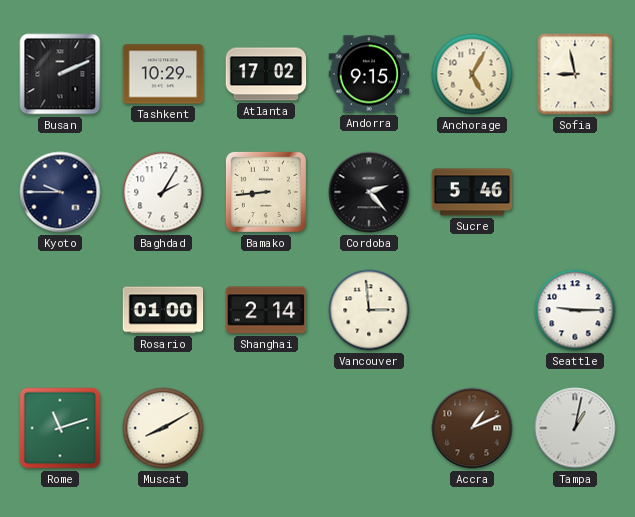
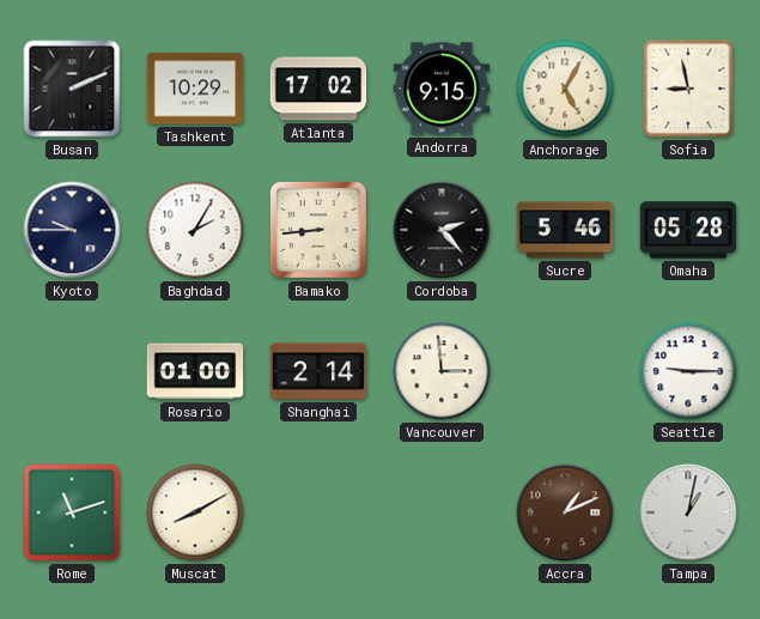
Omaha: none -> 05:28 (688, 230)
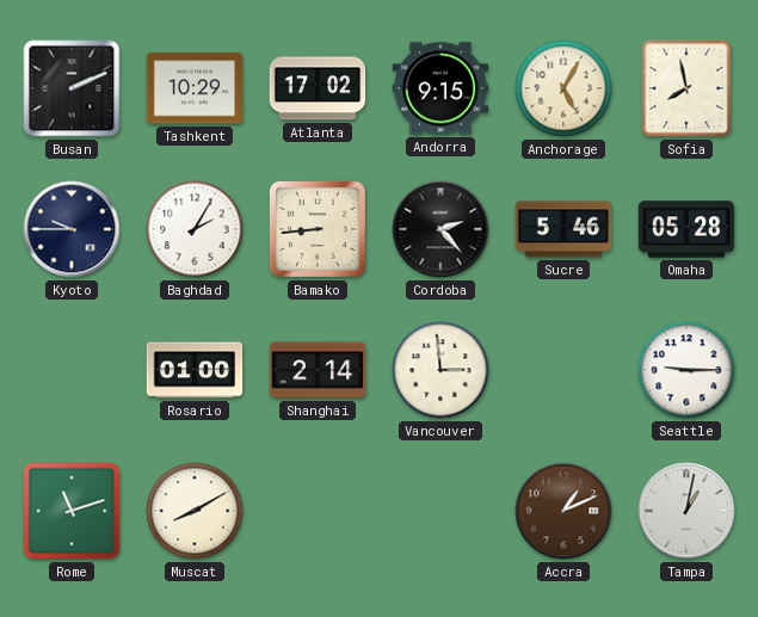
Sofia: 8:58 -> 7:58 (686, 88)
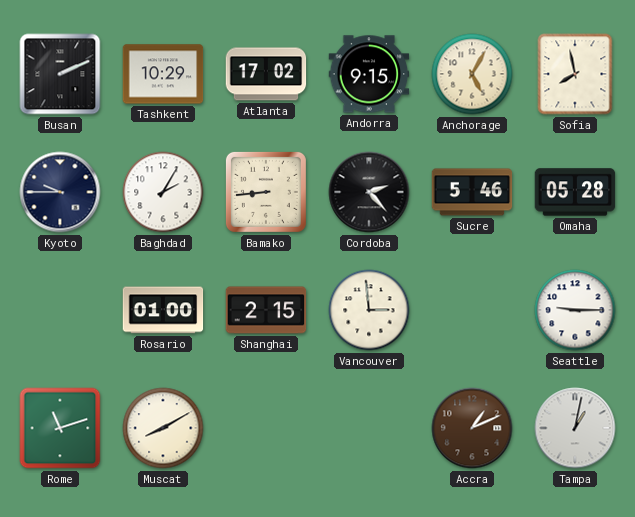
Shanghai: 2:14 -> 2:15 (266, 310)
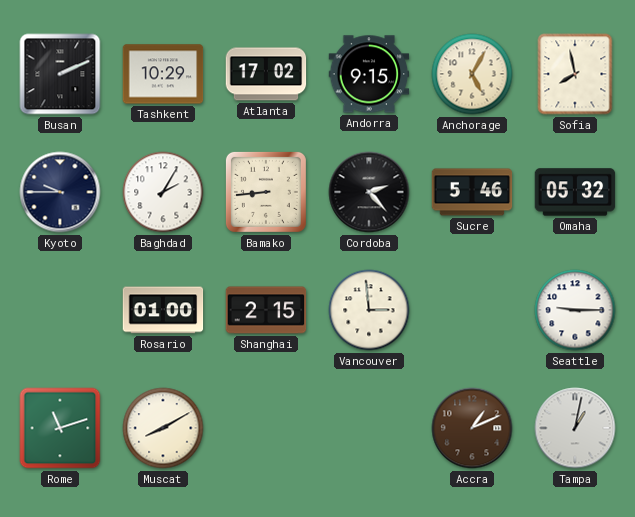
Omaha: 05:28 -> 05:32 (575, 192)
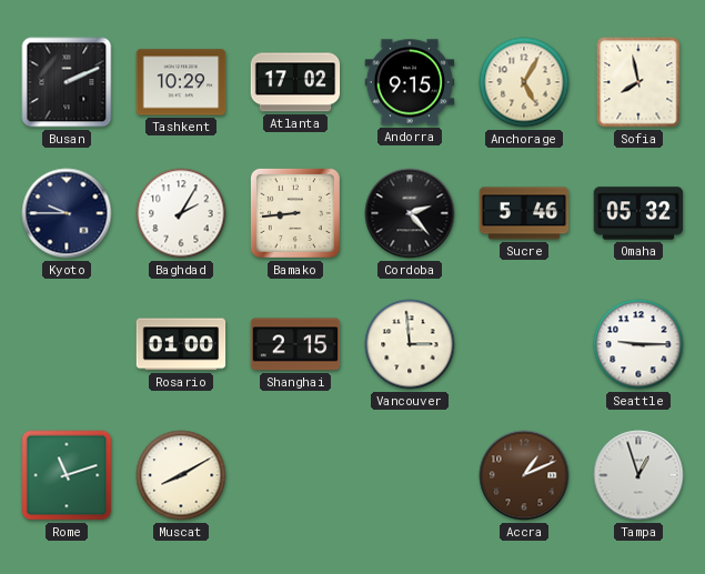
Tampa: 1:02 -> 12:57 (638, 475)
